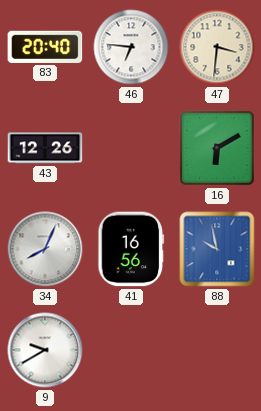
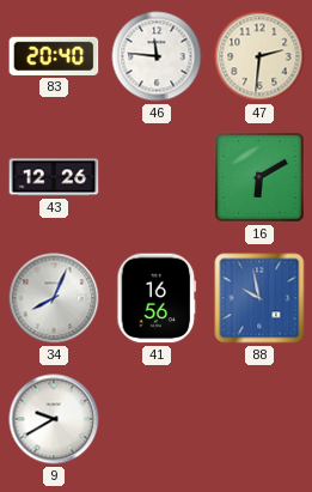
46: 6:46 -> 11:46 (157, 56)
47: 3:31 -> 2:31 (259, 56)
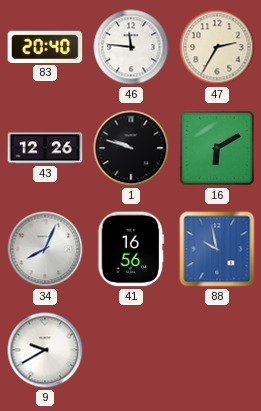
47: 2:31 -> 2:35 (217, 47)
1: none -> 9:48 (131, 148)
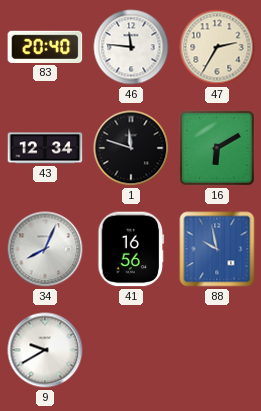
43: 12:26 -> 12:34 (45, 148)
1: 9:48 -> 11:48 (131, 148)
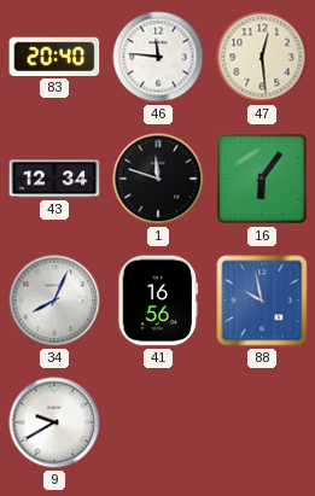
47: 2:35 -> 12:29 (262, 57)
16: 6:10 -> 6:06 (262, 179)
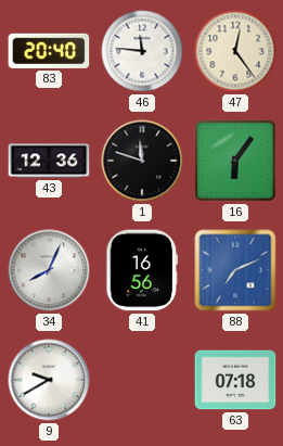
47: 12:29 -> 12:24 (235, 51)
43: 12:34 -> 12:36 (49, 161)
88: 9:58 -> 7:11 (235, 270)
63: none -> 07:18 (235, 380)
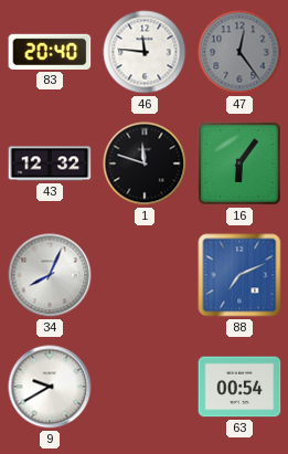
47 dial: cream -> grey (239, 52)
43: 12:36 -> 12:32 (50, 163)
41: 16:56 -> none (142, 270)
63: 07:18 -> 00:54 (239, 387)
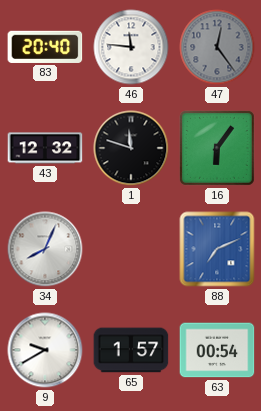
65: none -> 1:57 (131, 350)
